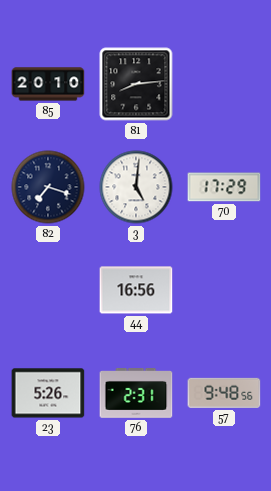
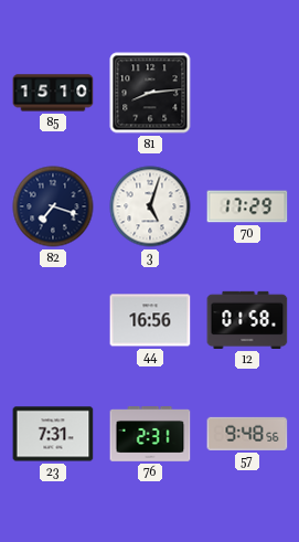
85: 20:10 -> 15:10 (53, 93)
3: 5:01 -> 5:03 (150, 206)
12: none -> 01:58 (247, 320)
23: 5:26 -> 7:31 (53, 434)
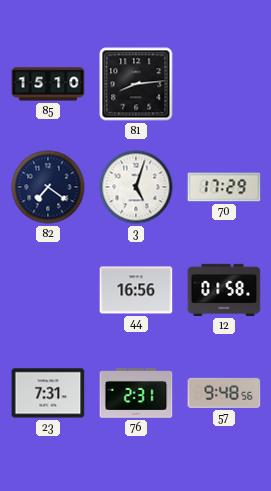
82: 7:18 -> 7:21 (48, 187)
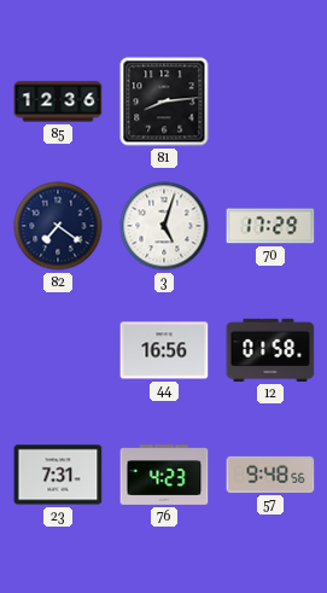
85: 15:10 -> 12:36 (58, 101)
76: 2:31 -> 4:23 (164, 476)
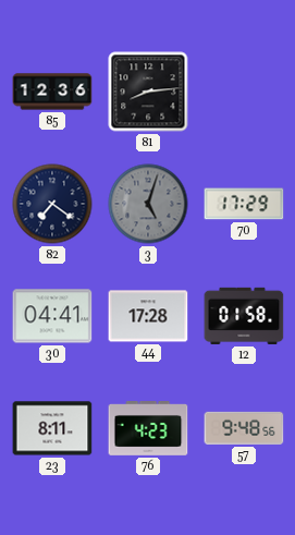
3 dial: white -> grey (148, 204)
30: none -> 04:41 (52, 316)
44: 16:56 -> 17:28 (148, 316)
23: 7:31 -> 8:11 (52, 428)
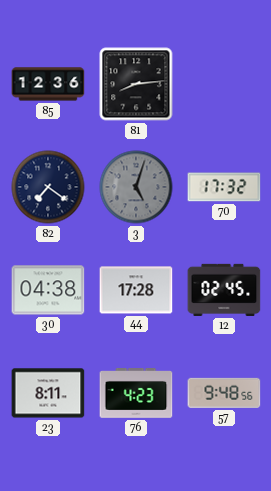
70: 17:29 -> 17:32 (224, 187)
30: 04:41 -> 04:38 (48, 290)
12: 01:58 -> 02:45 (224, 290)
